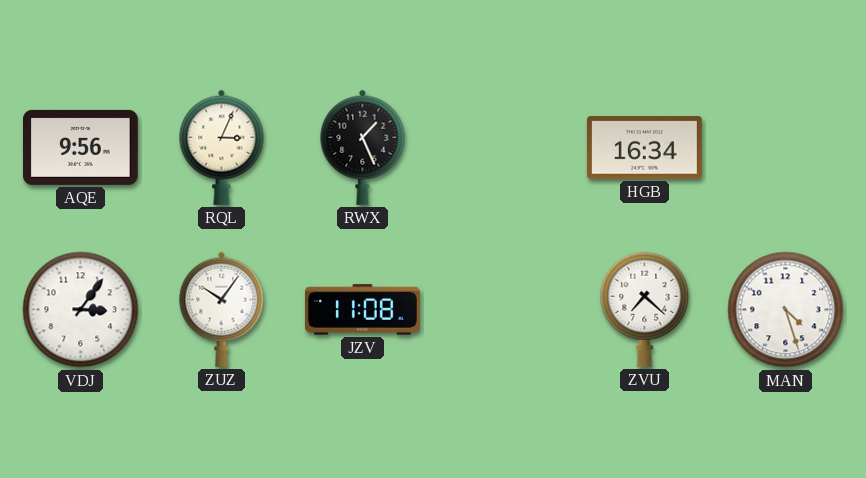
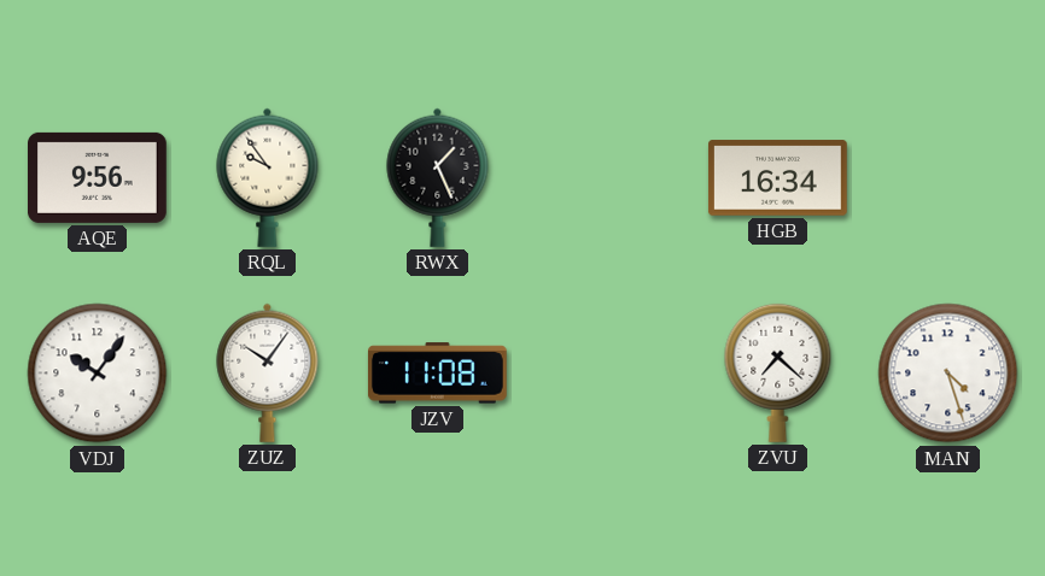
RQL: 3:04 -> 9:54 (268, 177)
VDJ: 3:06 -> 10:06 (98, 374)
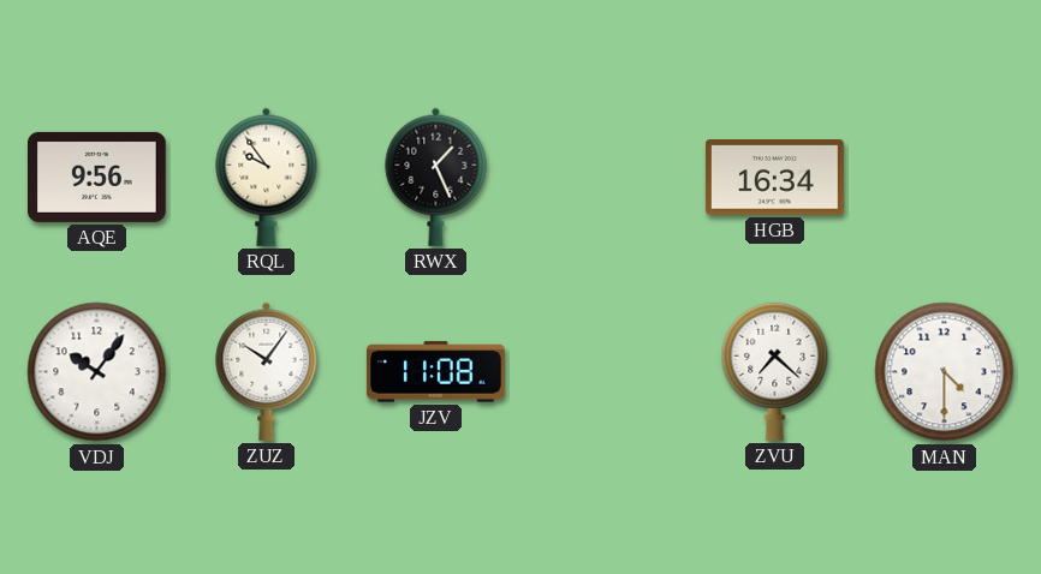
MAN: 4:27 -> 4:30 (945, 372)
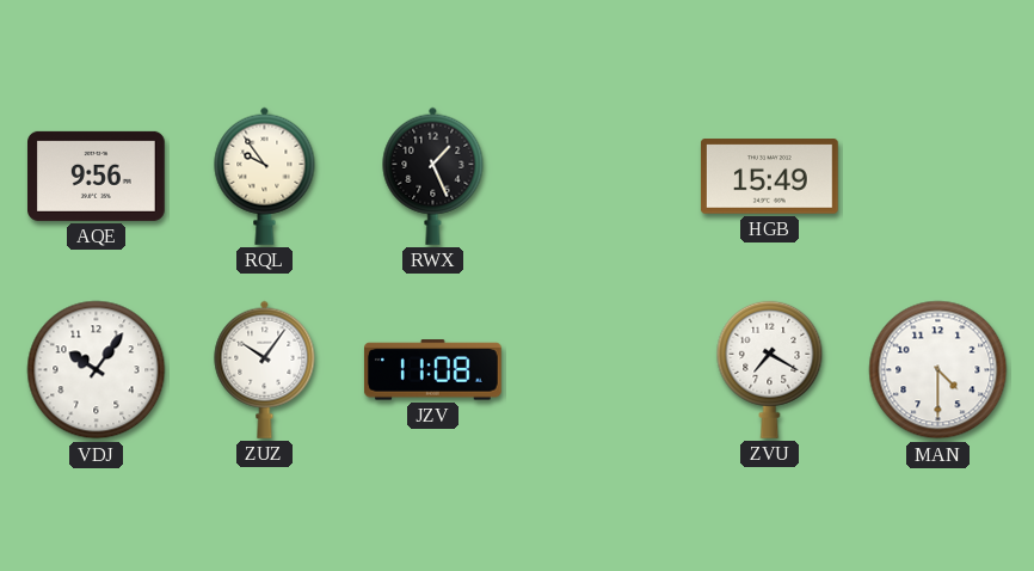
HGB: 16:34 -> 15:49 (769, 177)
ZVU: 7:22 -> 7:20 (770, 369)
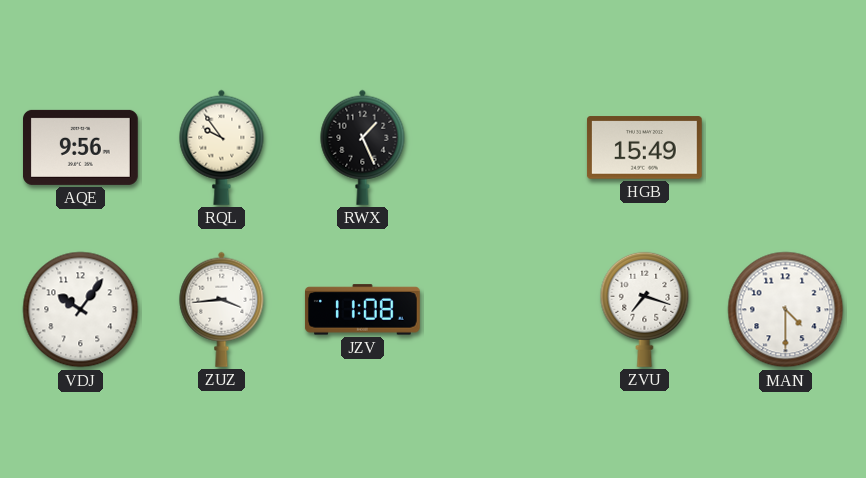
ZUZ: 10:06 -> 3:44 (222, 309)
ZVU: 7:20 -> 7:18 (645, 309)
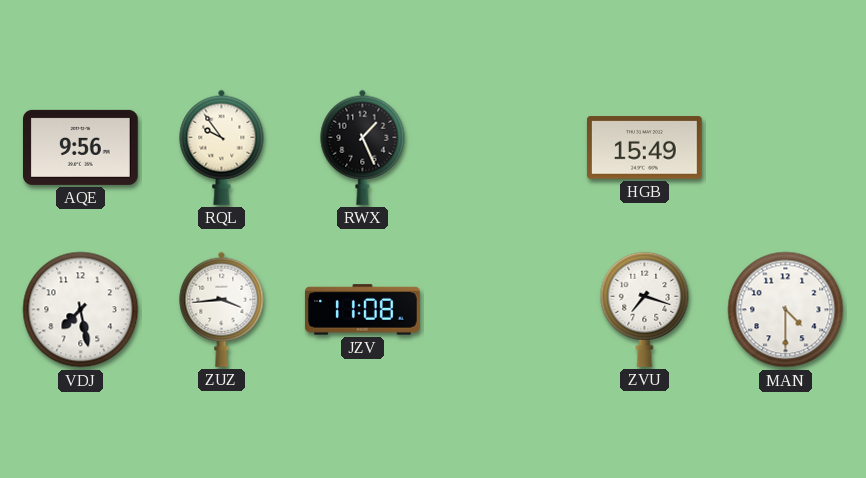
VDJ: 10:06 -> 7:28 (81, 310)
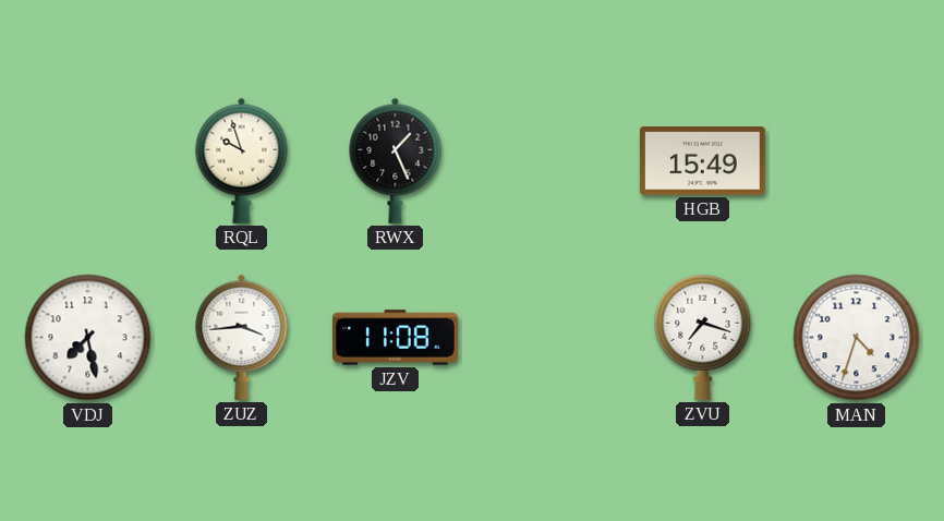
AQE: 9:56 -> none (81, 147)
RQL: 9:54 -> 9:57 (242, 160)
MAN: 4:30 -> 4:33 (857, 338)
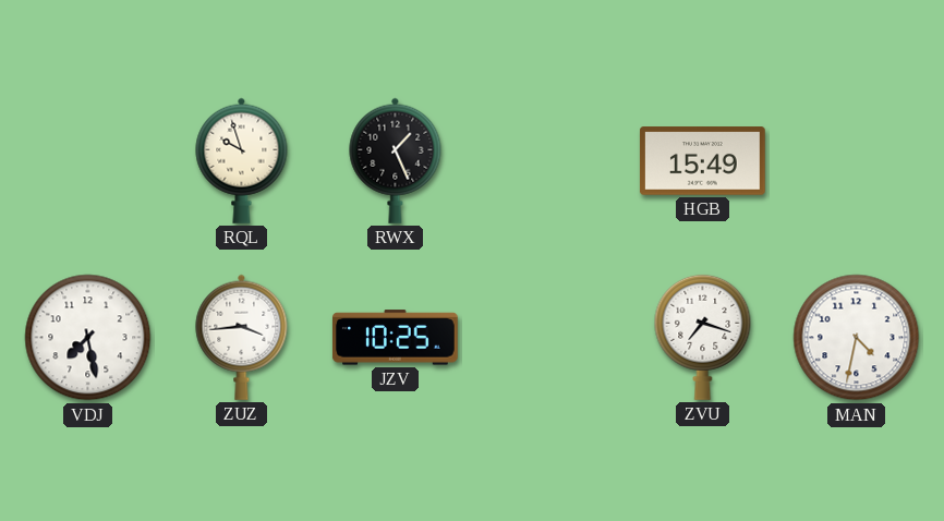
JZV: 11:08 -> 10:25 (395, 338)
MAN: 4:33 -> 4:32 (857, 338)
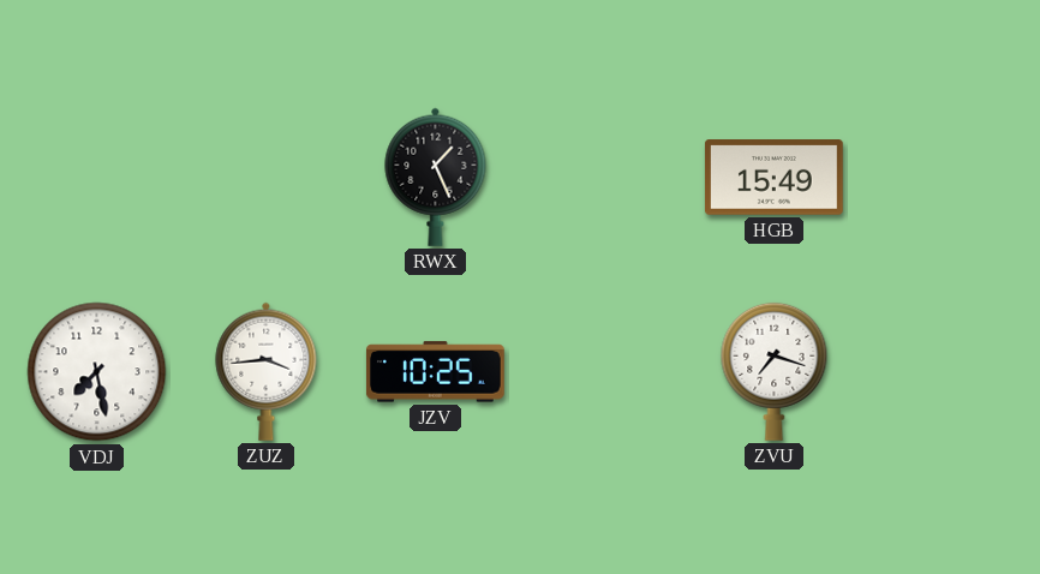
RQL: 9:57 -> none (242, 160)
MAN: 4:32 -> none (857, 338)
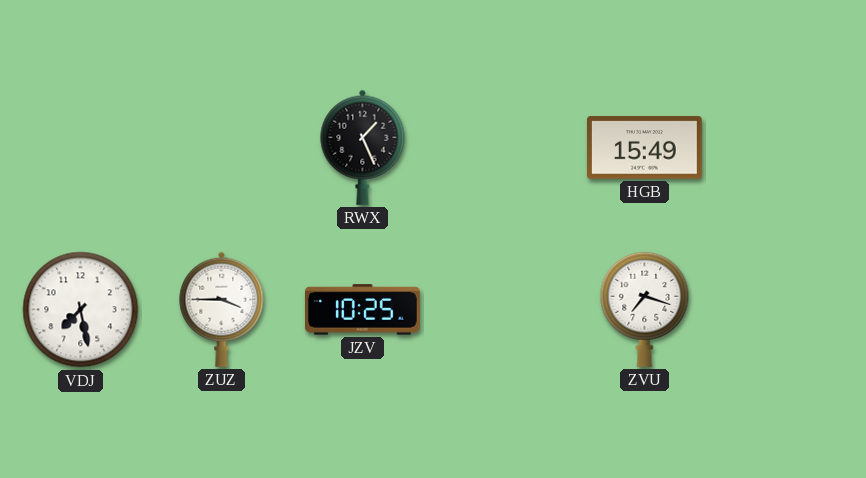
ZUZ: 3:44 -> 3:45 (222, 309)
